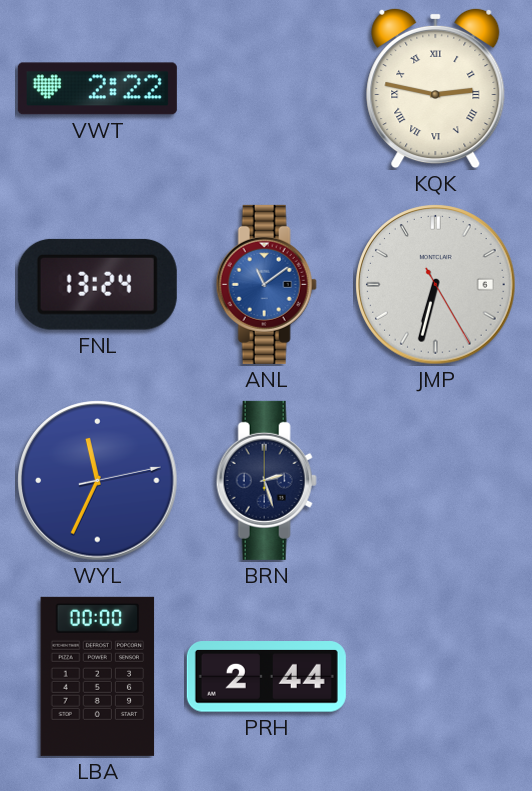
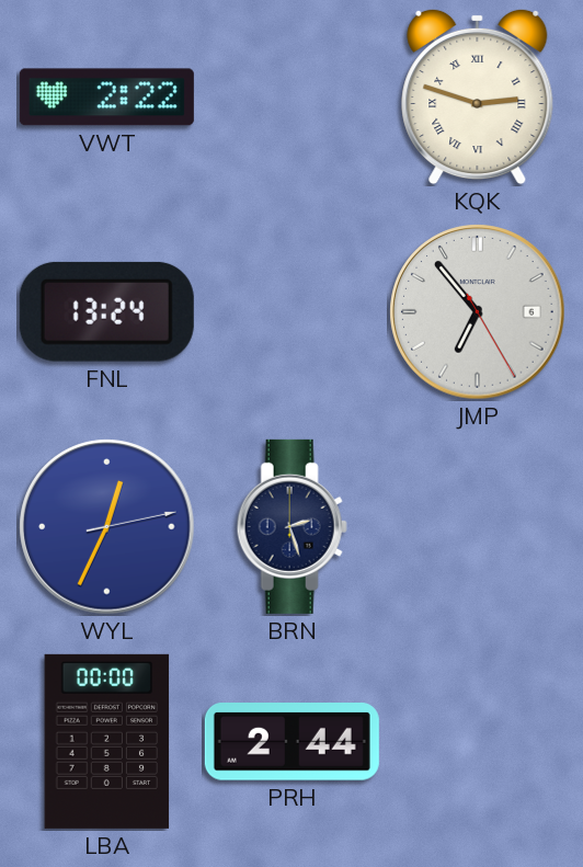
KQK: 2:47 -> 2:48 (478, 96)
ANL: 11:09 -> none (266, 284)
JMP: 6:32 -> 6:53 (478, 312)
WYL: 11:34 -> 12:34 (107, 527)
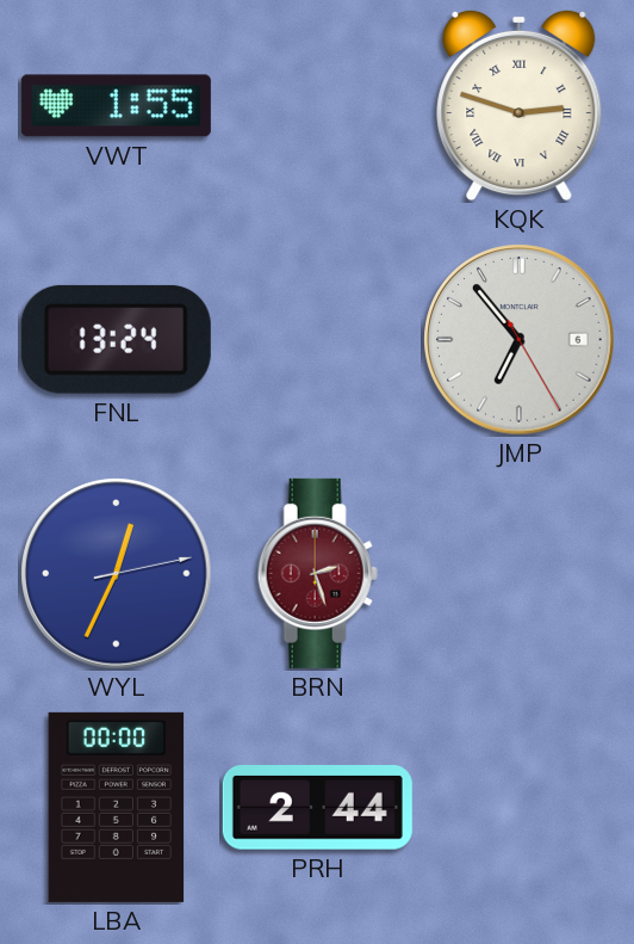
VWT: 2:22 -> 1:55 (116, 106)
BRN dial: navy -> burgundy (317, 573)
